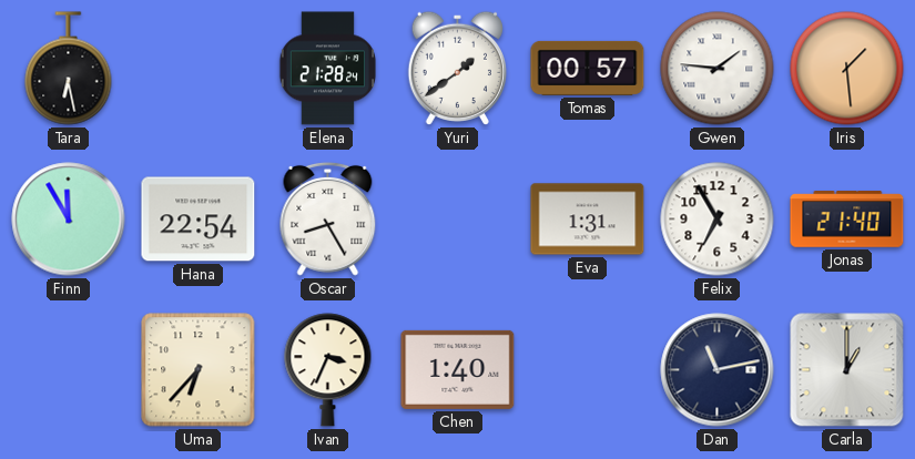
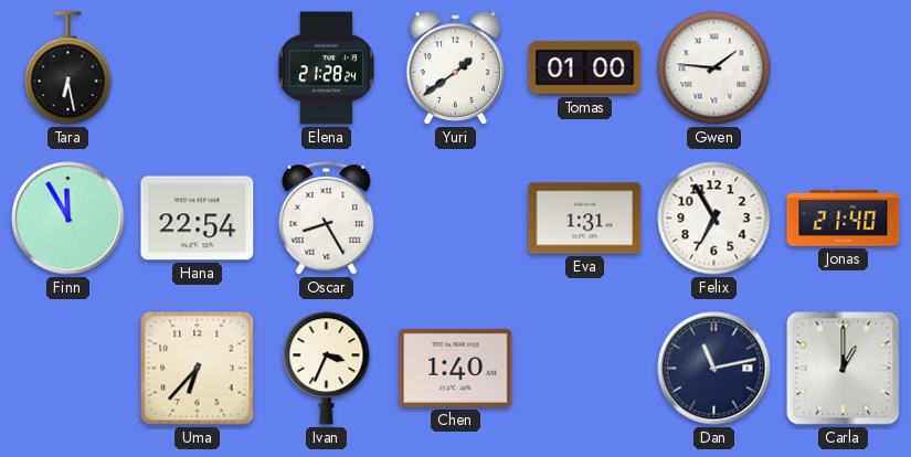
Tomas: 00:57 -> 01:00 (585, 67)
Iris: 1:29 -> none (847, 69)
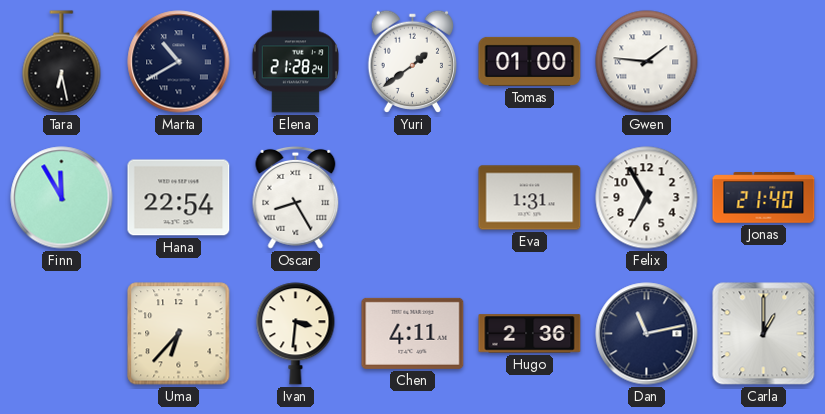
Marta: none -> 10:40 (179, 62)
Ivan: 3:34 -> 3:31 (296, 334)
Chen: 1:40 -> 4:11 (413, 333)
Hugo: none -> 2:36 (530, 334)
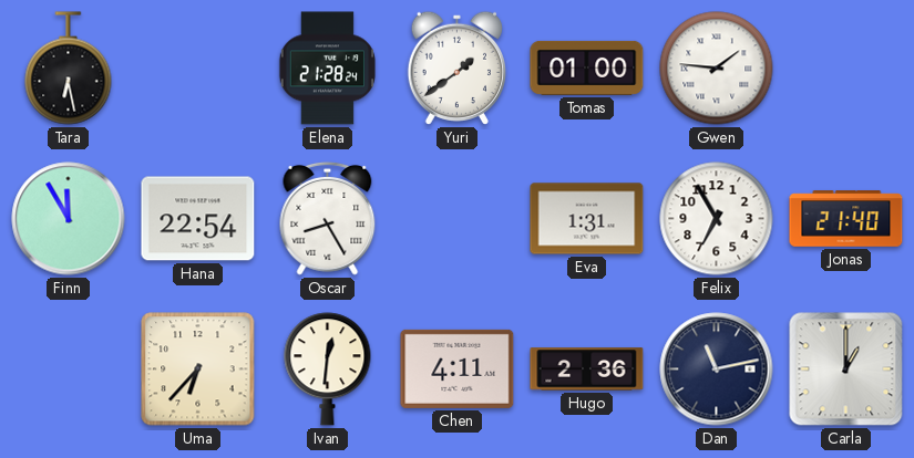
Marta: 10:40 -> none (179, 62)
Ivan: 3:31 -> 12:31 (328, 369)
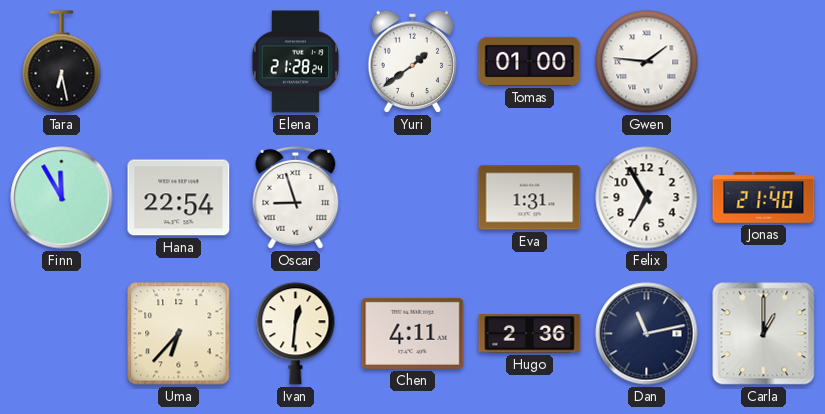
Oscar: 8:25 -> 8:57 (296, 197)
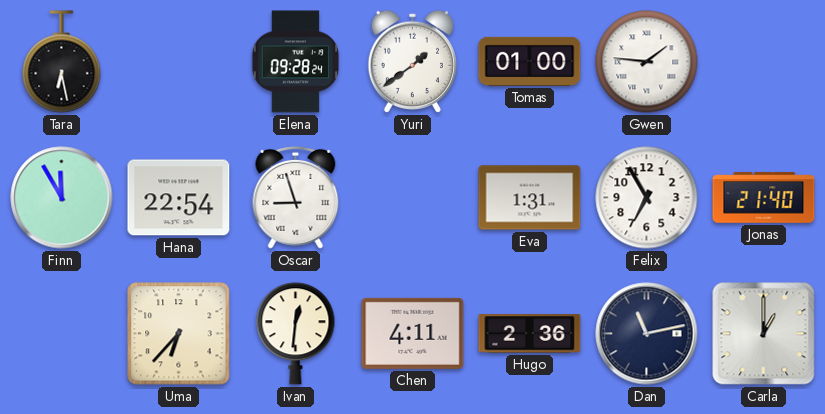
Elena: 21:28 -> 09:28 (295, 62)
